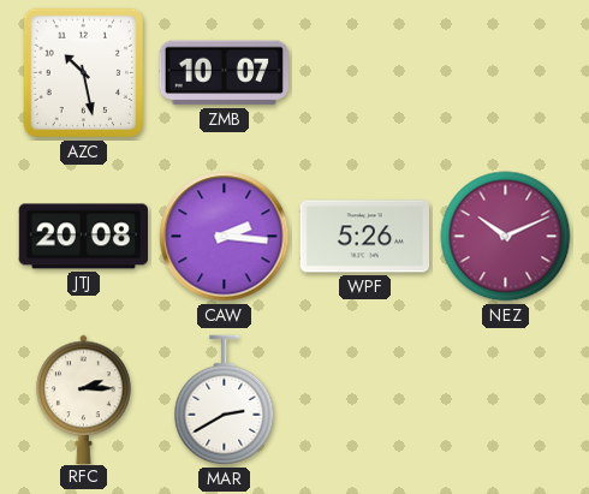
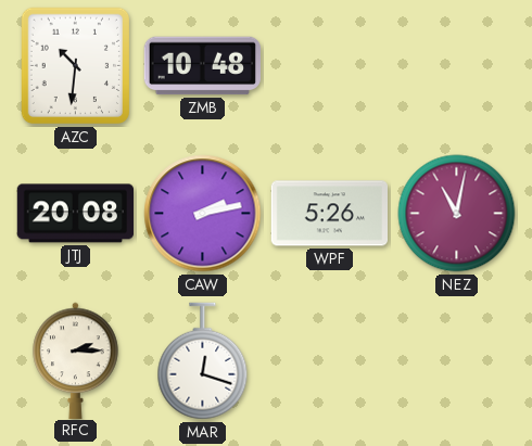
AZC: 10:28 -> 10:31 (75, 66)
ZMB: 10:07 -> 10:48 (202, 66)
CAW: 2:16 -> 2:13 (203, 214)
NEZ: 10:11 -> 11:02 (457, 214)
MAR: 2:40 -> 12:18 (203, 361)
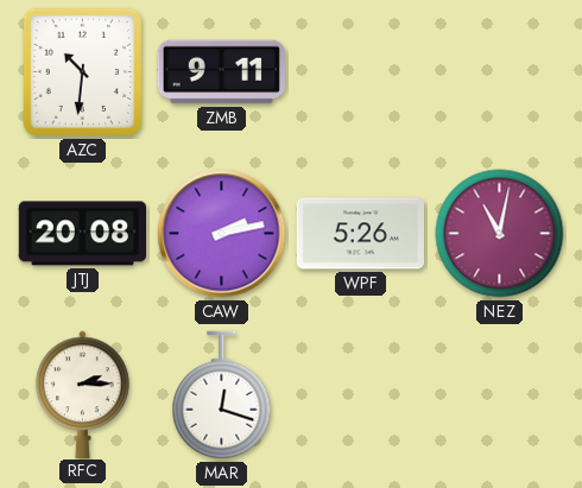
ZMB: 10:48 -> 9:11 (221, 72)
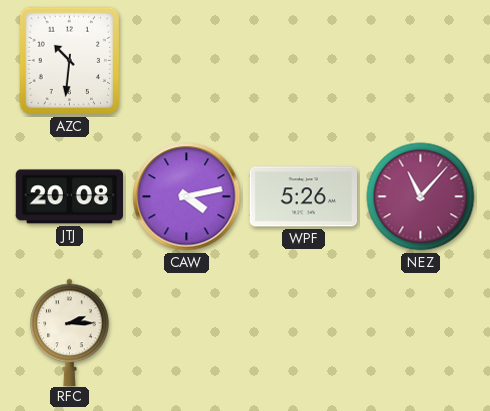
ZMB: 9:11 -> none (221, 72)
CAW: 2:13 -> 4:13 (187, 197)
NEZ: 11:02 -> 11:07 (421, 197)
MAR: 12:18 -> none (222, 395)
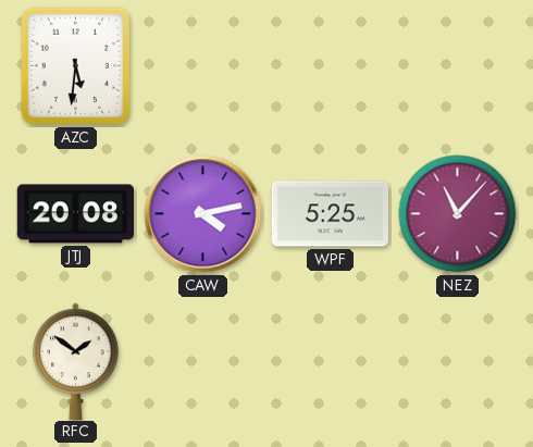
AZC: 10:31 -> 5:31 (75, 66)
WPF: 5:26 -> 5:25 (330, 214)
RFC: 2:15 -> 1:51 (76, 361)
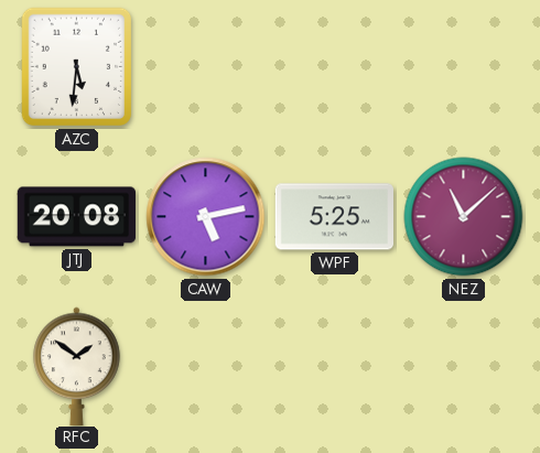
CAW: 4:13 -> 5:13 (206, 217)
NEZ: 11:07 -> 11:08 (464, 217)
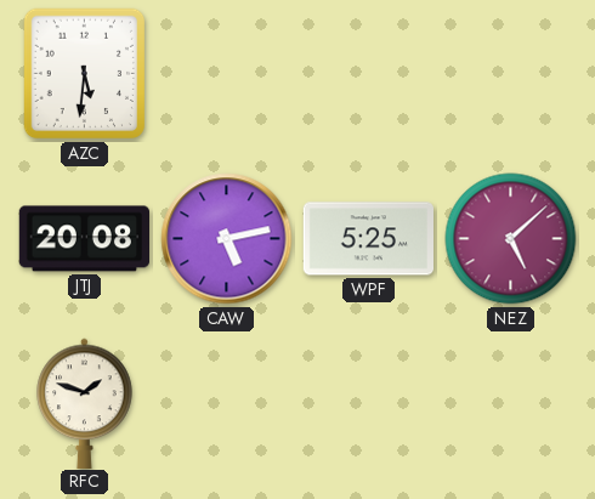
NEZ: 11:08 -> 5:08 (511, 239)
RFC: 1:51 -> 1:48 (85, 403)
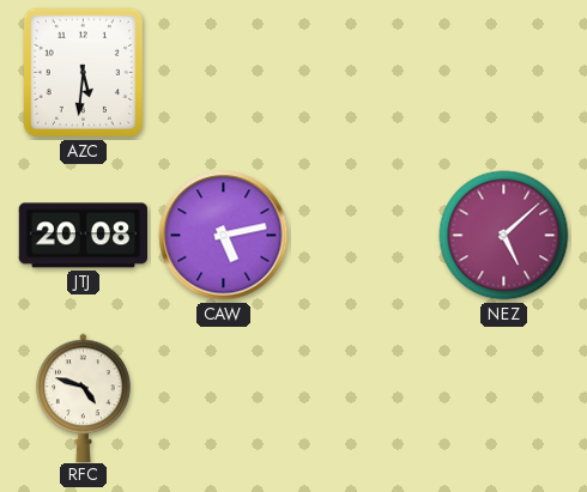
WPF: 5:25 -> none (368, 239)
RFC: 1:48 -> 4:48 (84, 397)
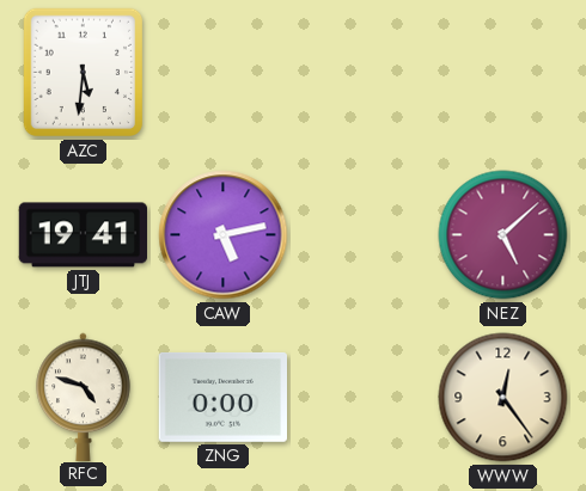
JTJ: 20:08 -> 19:41 (83, 235)
ZNG: none -> 0:00 (222, 397)
WWW: none -> 12:24 (503, 398)
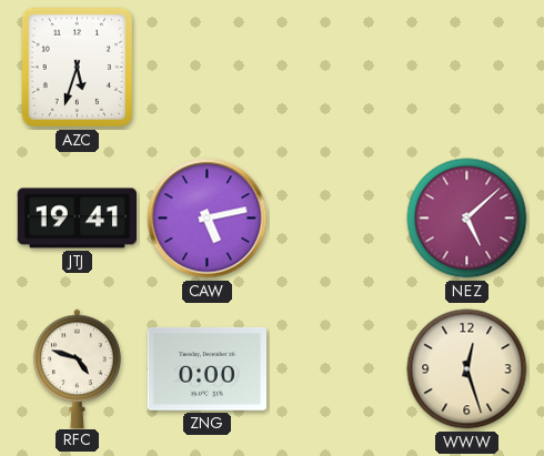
AZC: 5:31 -> 5:33 (77, 68)
WWW: 12:24 -> 12:27 (467, 369)
